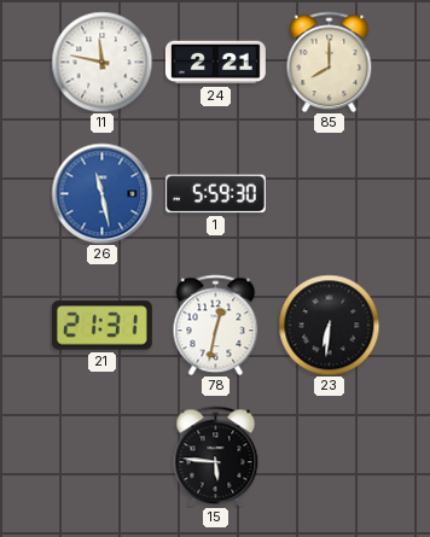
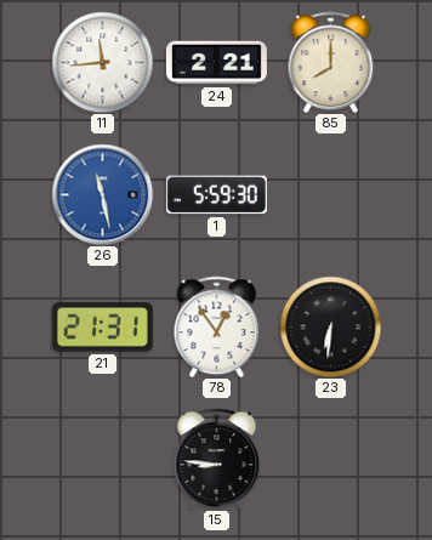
11: 11:47 -> 11:44 (102, 62)
78: 12:32 -> 12:54 (217, 326)
15: 5:46 -> 8:46 (217, 459)
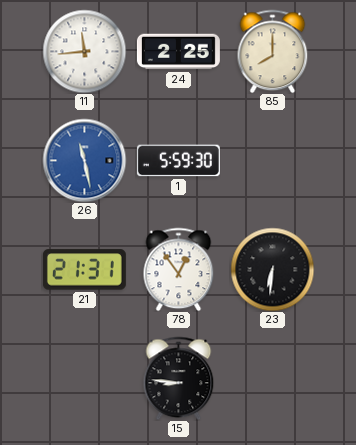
24: 2:21 -> 2:25 (178, 52)
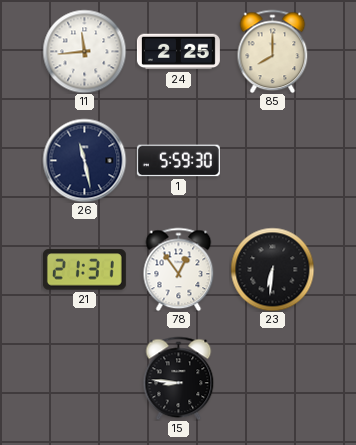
26 dial: blue -> navy (84, 160)
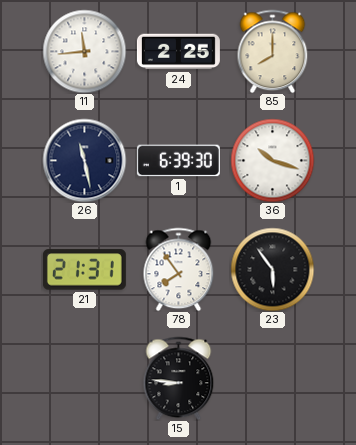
1: 5:59 -> 6:39 (178, 161)
36: none -> 10:18 (272, 160)
78: 12:54 -> 7:54 (179, 269)
23: 6:31 -> 5:54 (272, 269)
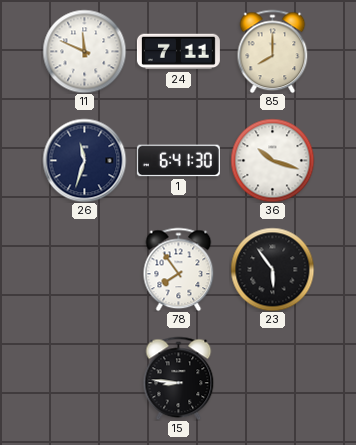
11: 11:44 -> 11:49 (84, 51)
24: 2:25 -> 7:11 (178, 52)
26: 11:28 -> 11:33 (84, 160)
1: 6:39 -> 6:41 (178, 161)
21: 21:31 -> none (84, 270)
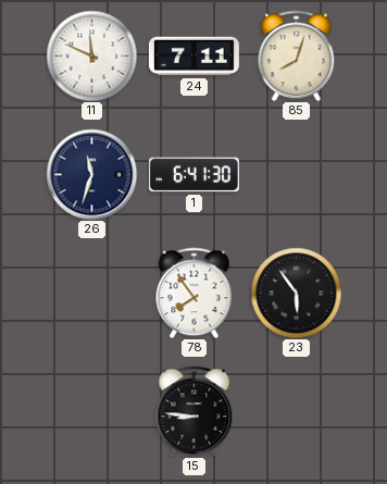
85: 8:00 -> 8:03 (297, 55)
36: 10:18 -> none (272, 160)
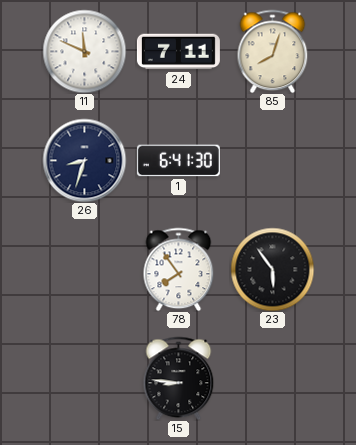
26: 11:33 -> 8:33 (84, 160)
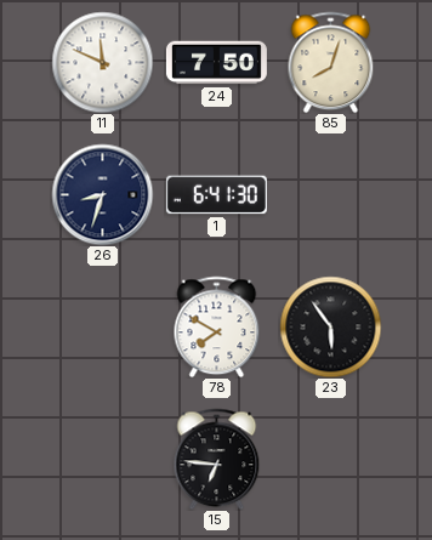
24: 7:11 -> 7:50 (216, 63)
78: 7:54 -> 7:50 (217, 326)
15: 8:46 -> 6:46 (217, 459)
